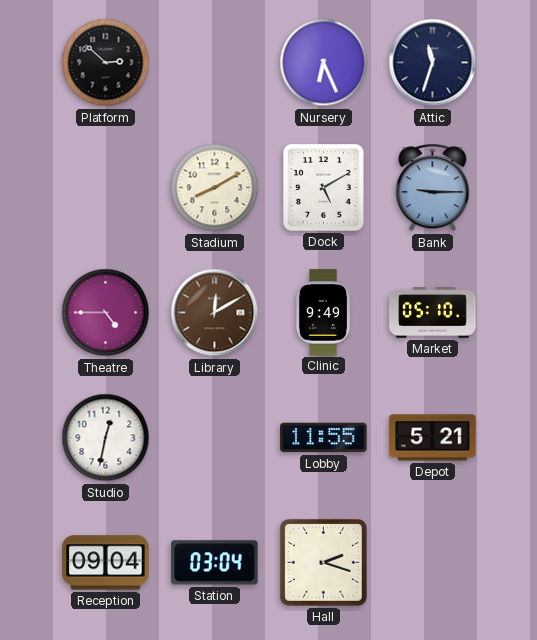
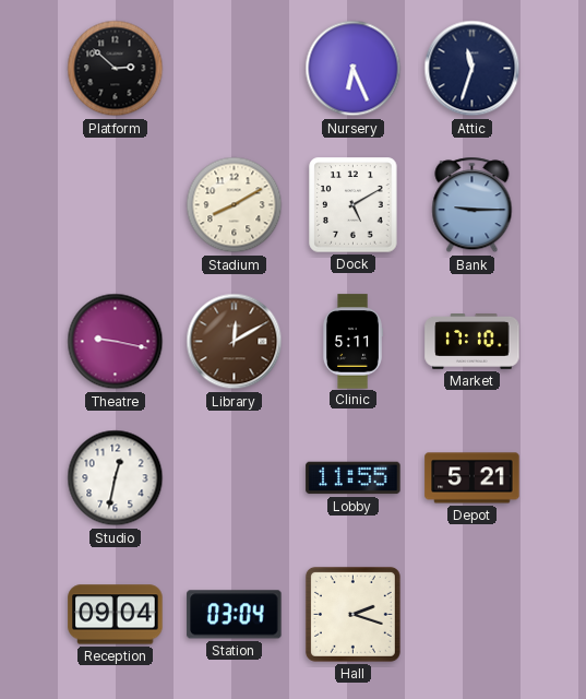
Theatre: 4:45 -> 9:17 (116, 342)
Clinic: 9:49 -> 5:11 (354, 342)
Market: 05:10 -> 17:10 (473, 342)
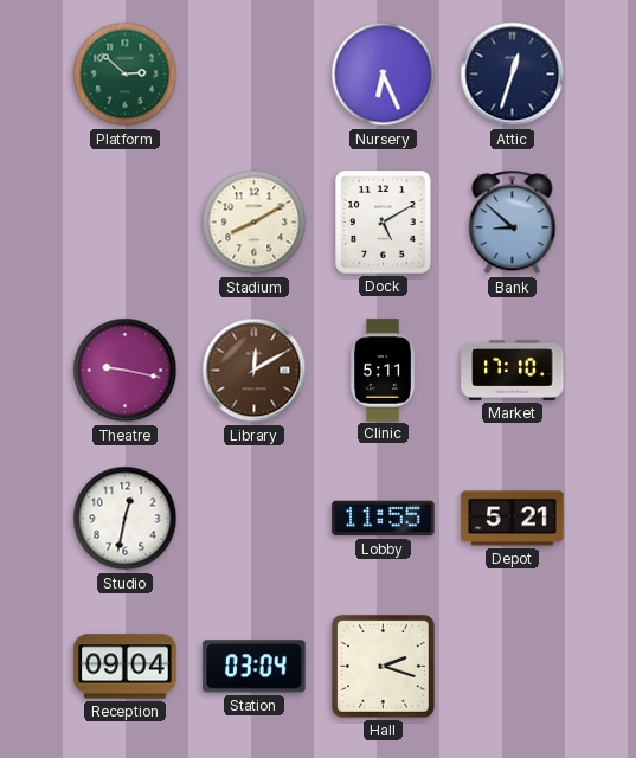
Platform dial: black -> green (126, 75)
Attic: 11:33 -> 12:33 (513, 75)
Bank: 9:15 -> 8:52 (513, 223)
